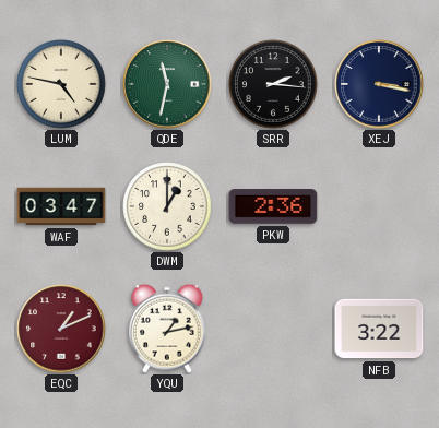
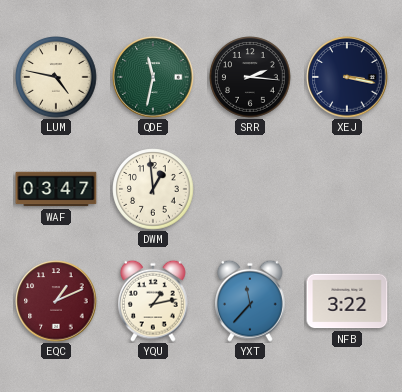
DWM: 1:00 -> 12:59 (153, 189)
PKW: 2:36 -> none (273, 206)
YXT: none -> 11:37 (251, 301)
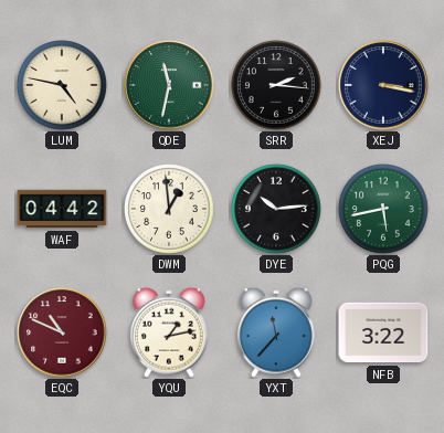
WAF: 03:47 -> 04:42 (62, 209)
DYE: none -> 10:14 (276, 209)
PQG: none -> 5:43 (383, 209)
EQC: 1:11 -> 10:49 (62, 332)
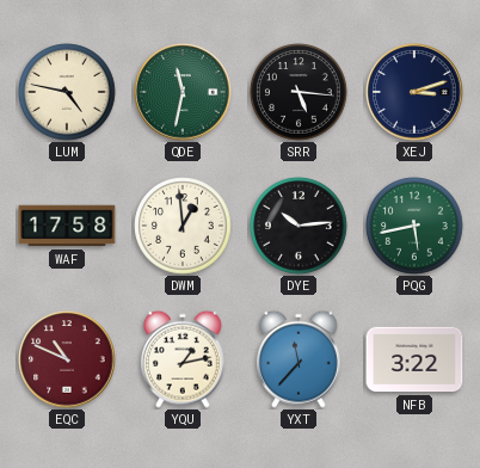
SRR: 2:16 -> 5:16 (299, 92)
XEJ: 3:17 -> 3:12 (414, 92)
WAF: 04:42 -> 17:58 (67, 226)
